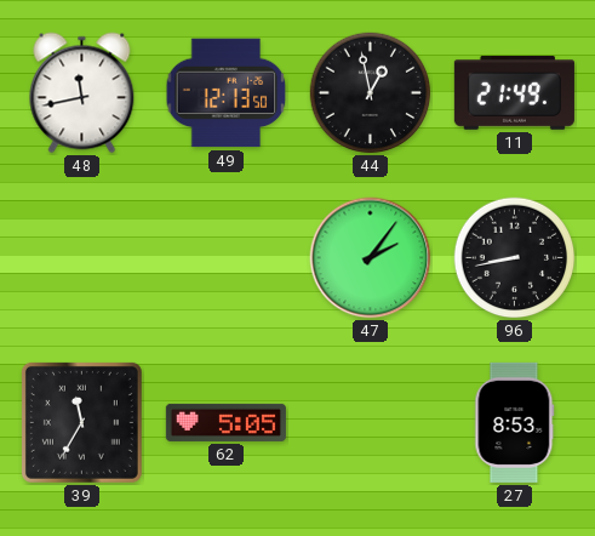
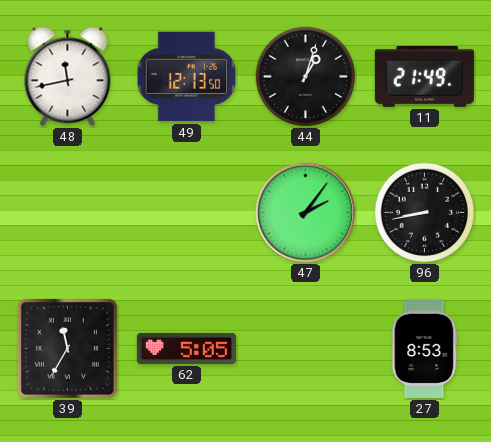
44: 12:58 -> 1:03 (306, 77)
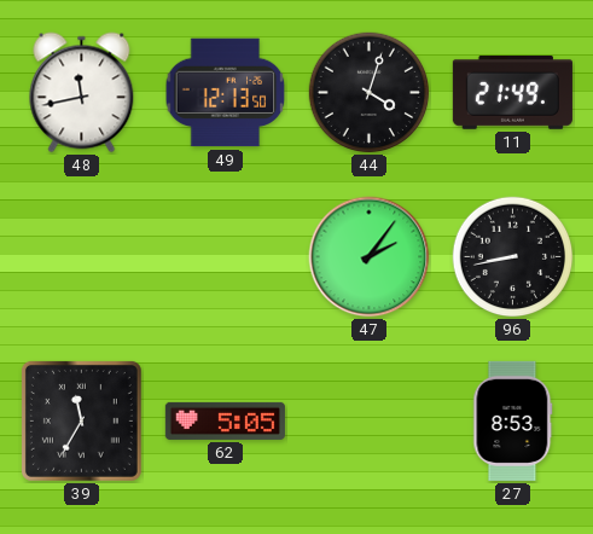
44: 1:03 -> 4:03 (370, 93)
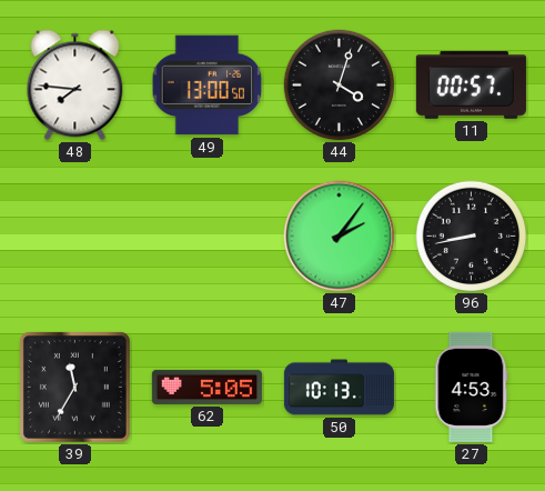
48: 11:43 -> 7:46 (75, 86)
49: 12:13 -> 13:00 (208, 86)
11: 21:49 -> 00:57 (471, 84)
50: none -> 10:13 (339, 388)
27: 8:53 -> 4:53 (472, 387)
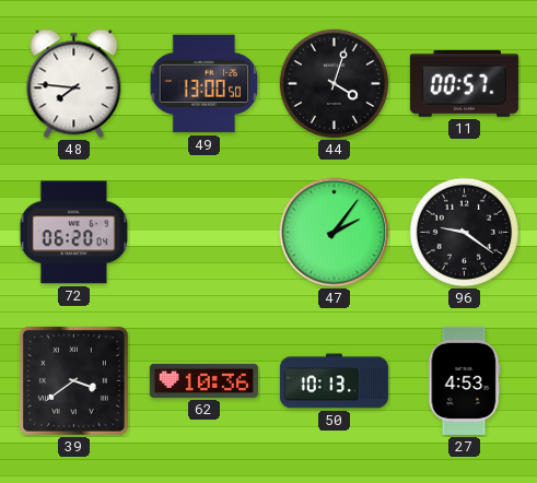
72: none -> 06:20 (73, 233)
96: 8:43 -> 9:21 (465, 233)
39: 11:35 -> 3:39 (73, 380)
62: 5:05 -> 10:36 (203, 380)
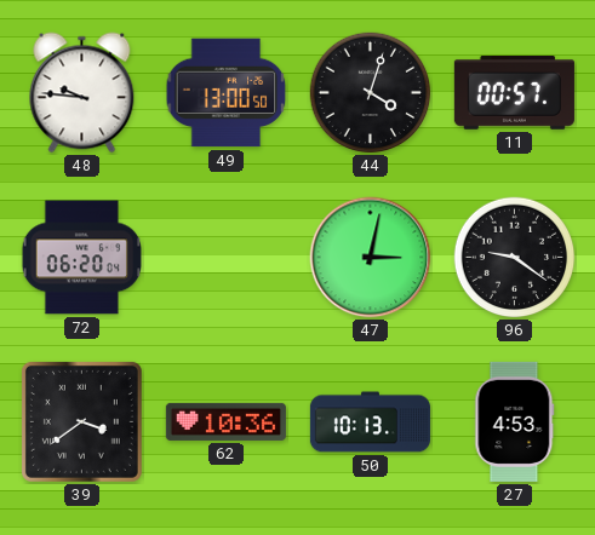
48: 7:46 -> 9:46 (82, 93)
47: 2:06 -> 3:02 (371, 258)
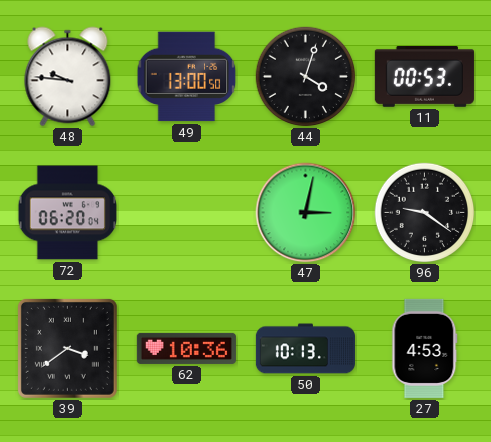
11: 00:57 -> 00:53 (424, 76)
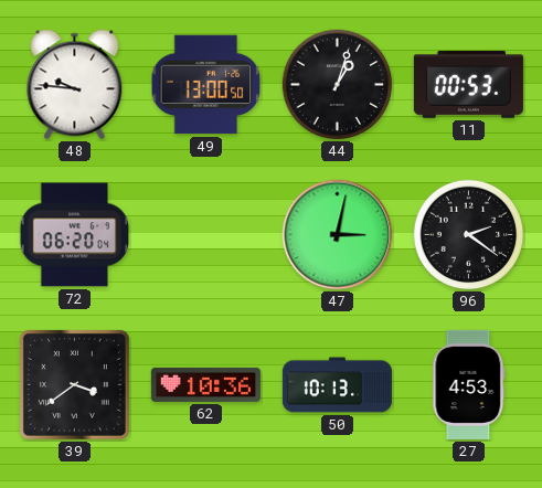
44: 4:03 -> 1:03 (338, 85)
96: 9:21 -> 2:21 (469, 235)
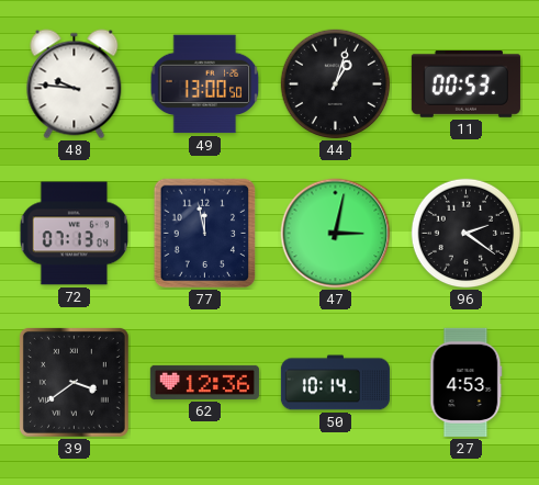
72: 06:20 -> 07:13 (74, 234)
77: none -> 11:58 (205, 234)
62: 10:36 -> 12:36 (204, 382)
50: 10:13 -> 10:14 (335, 383)
